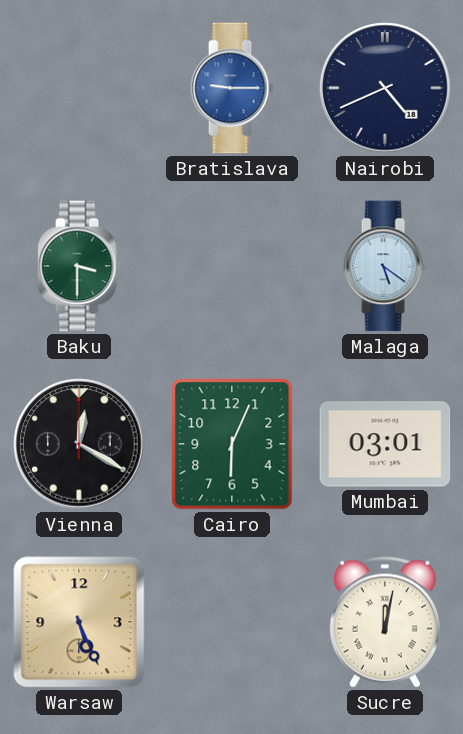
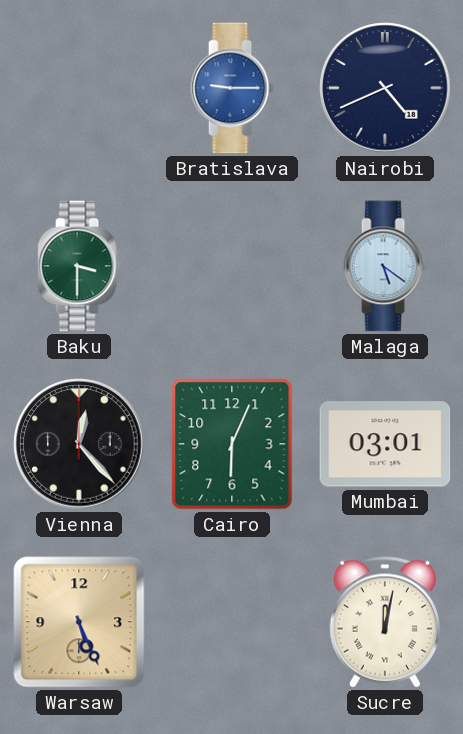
Vienna: 12:20 -> 12:23 (79, 444)
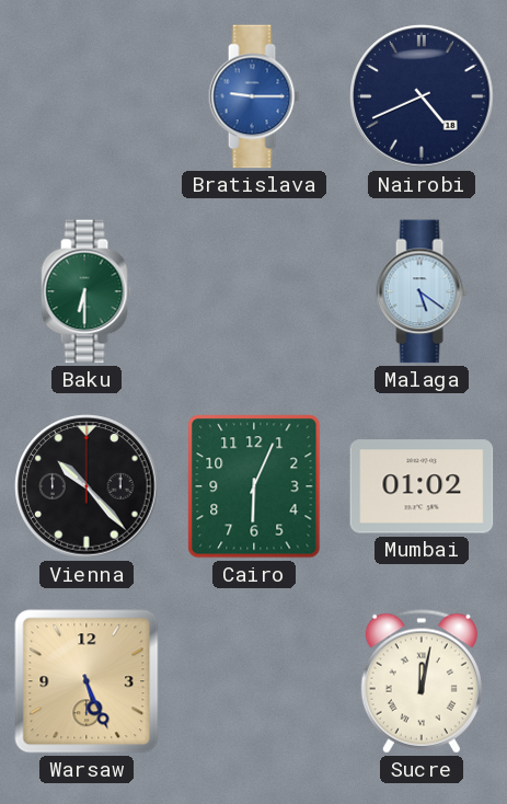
Baku: 3:30 -> 6:30 (87, 291)
Vienna: 12:23 -> 10:23 (87, 486)
Mumbai: 03:01 -> 01:02 (422, 486)
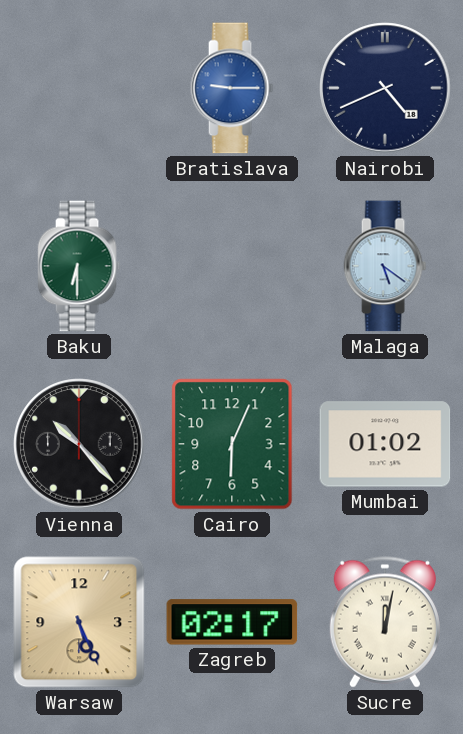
Zagreb: none -> 02:17 (232, 622)
